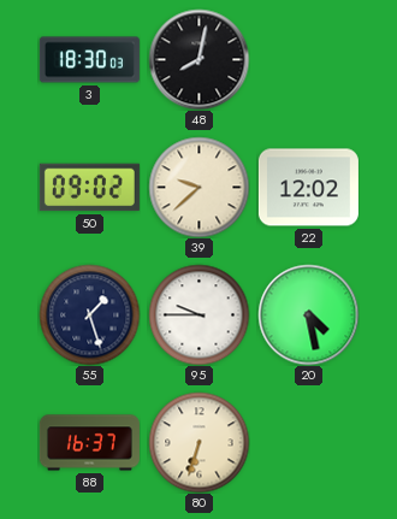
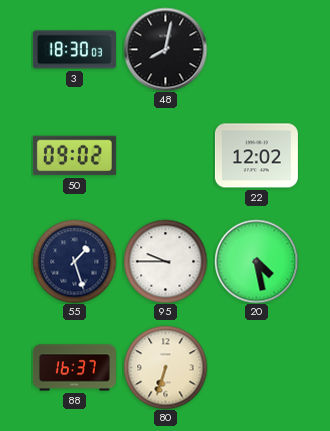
39: 9:38 -> none (198, 187)
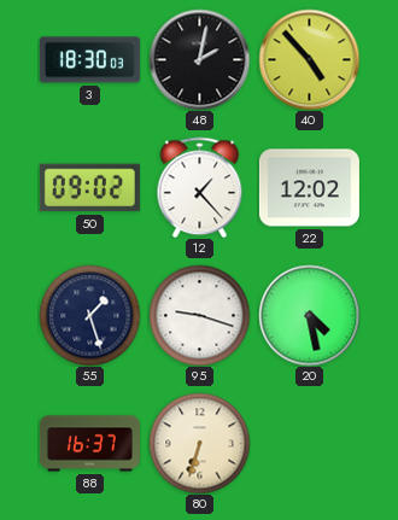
48: 8:02 -> 2:02 (199, 59)
40: none -> 4:53 (309, 59)
12: none -> 1:23 (200, 187)
95: 9:45 -> 9:18 (199, 315)
